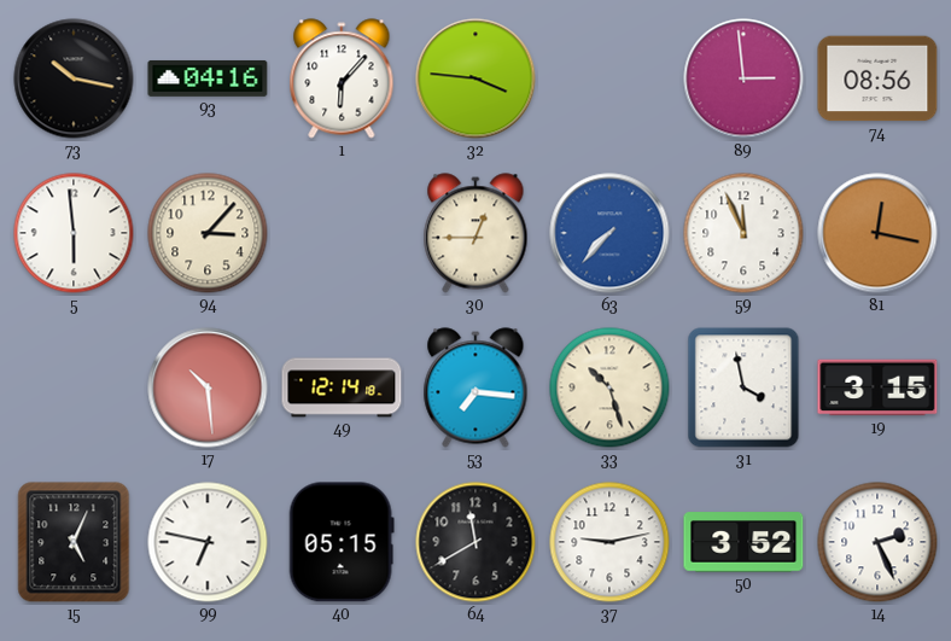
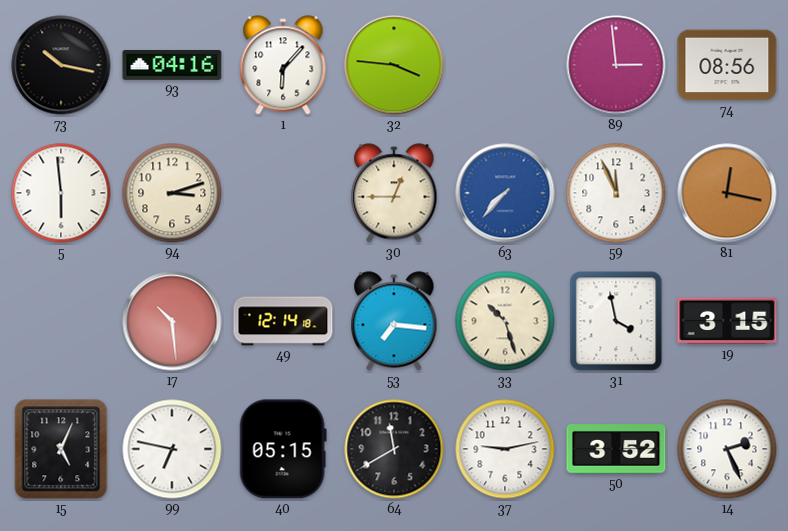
94: 3:07 -> 3:12 (172, 193)
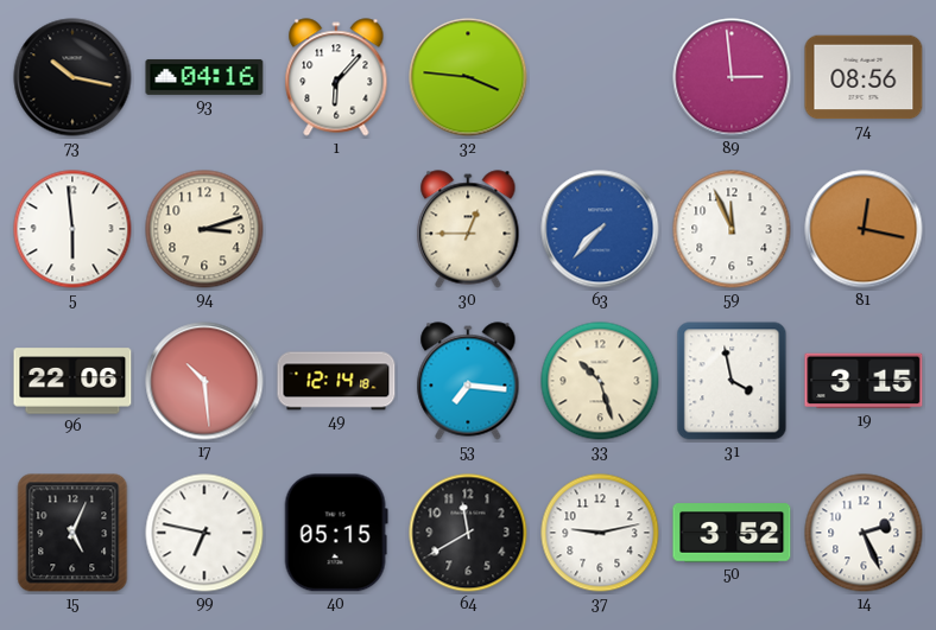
96: none -> 22:06 (72, 381)
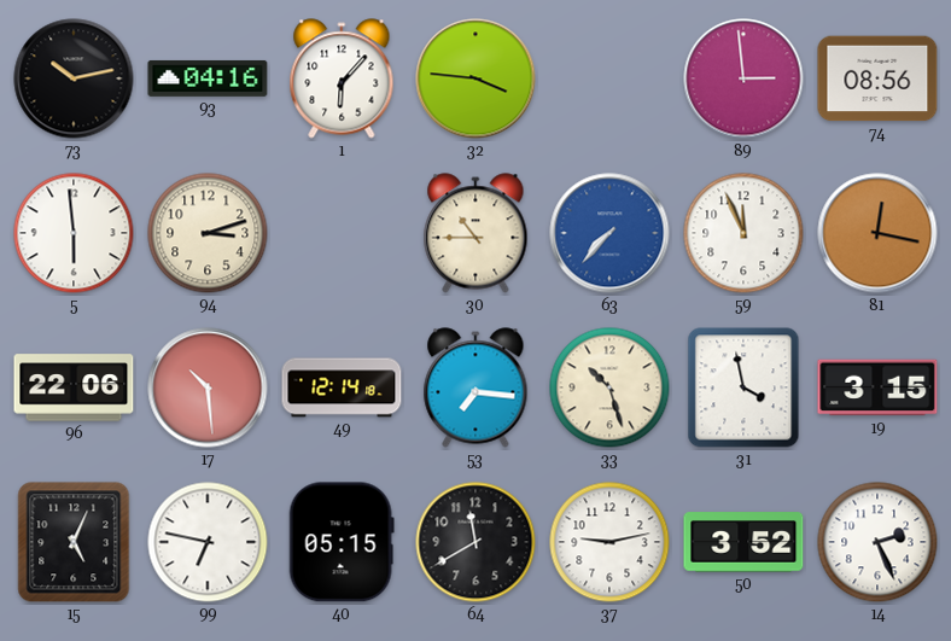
73: 10:17 -> 10:13 (74, 78)
30: 12:45 -> 10:45 (475, 233)
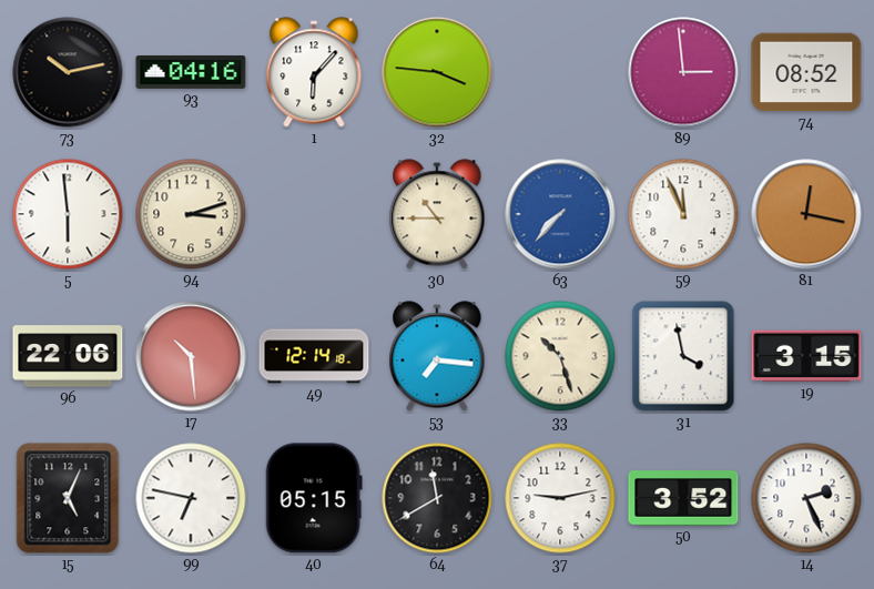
74: 08:56 -> 08:52 (806, 72)
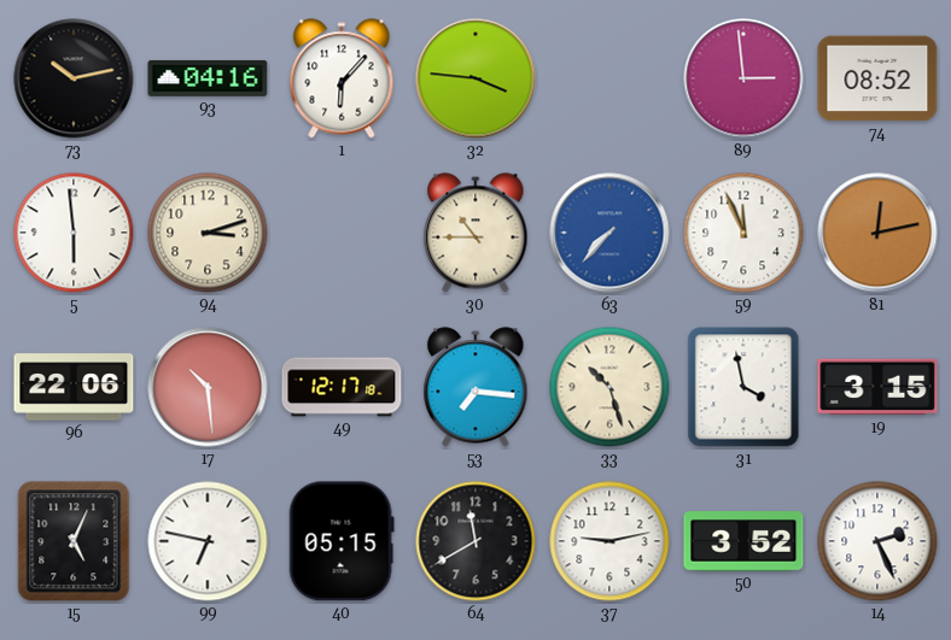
81: 12:17 -> 12:13 (877, 233)
49: 12:14 -> 12:17 (342, 387)
